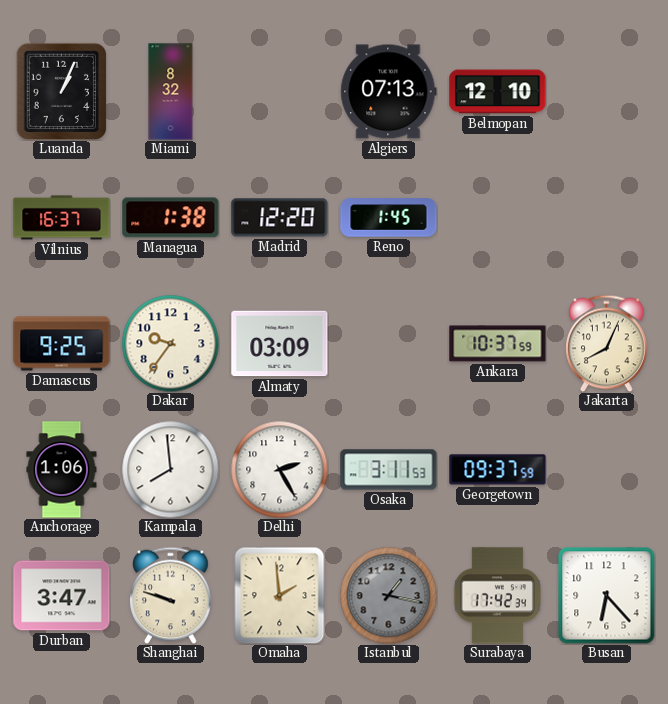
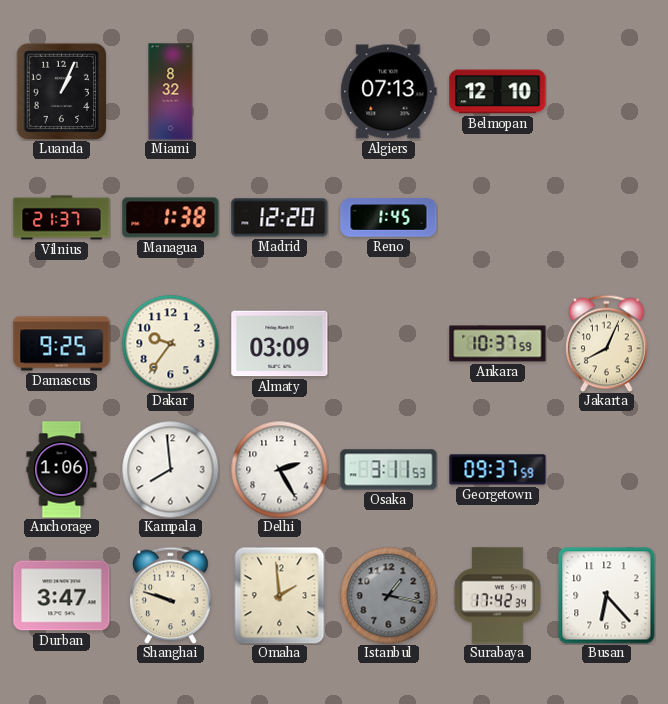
Vilnius: 16:37 -> 21:37 (62, 218)
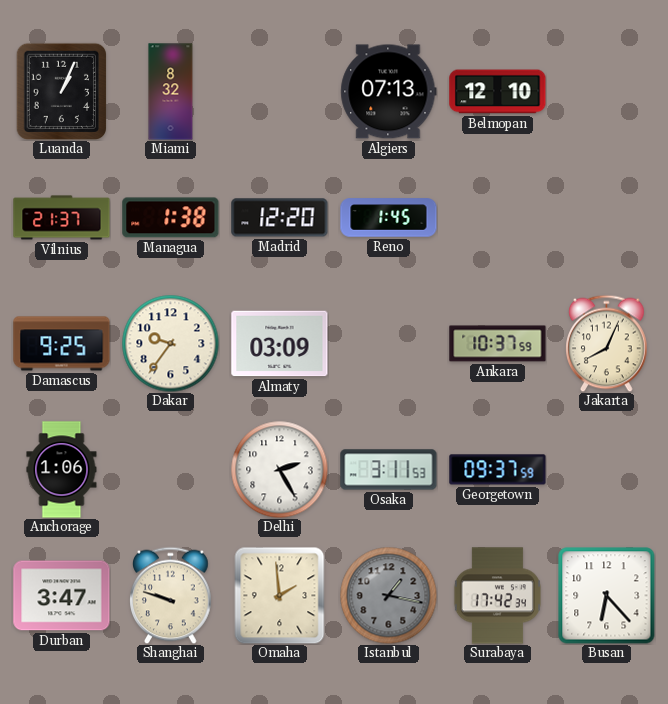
Kampala: 7:59 -> none (170, 469)
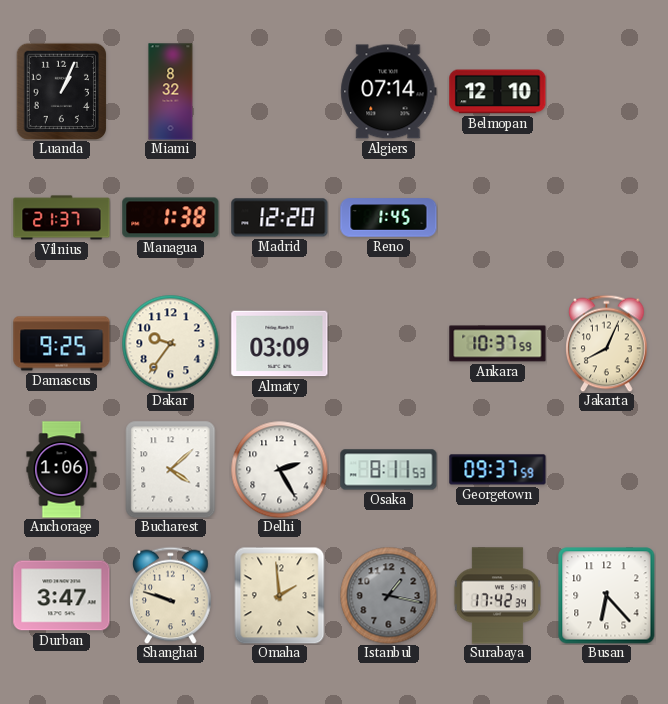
Algiers: 07:13 -> 07:14 (389, 92)
Bucharest: none -> 4:08 (171, 470)
Osaka: 3:11 -> 8:11 (389, 470)
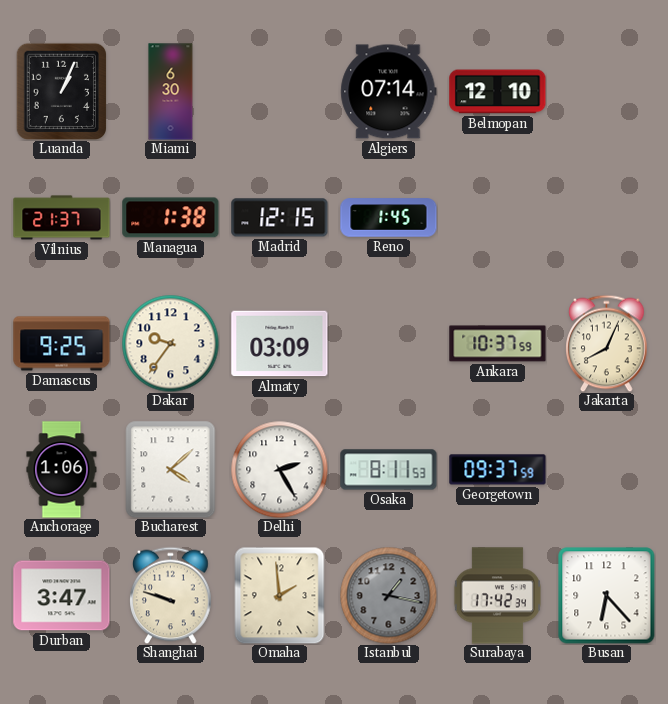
Miami: 8:32 -> 6:30 (171, 92)
Madrid: 12:20 -> 12:15 (280, 218)
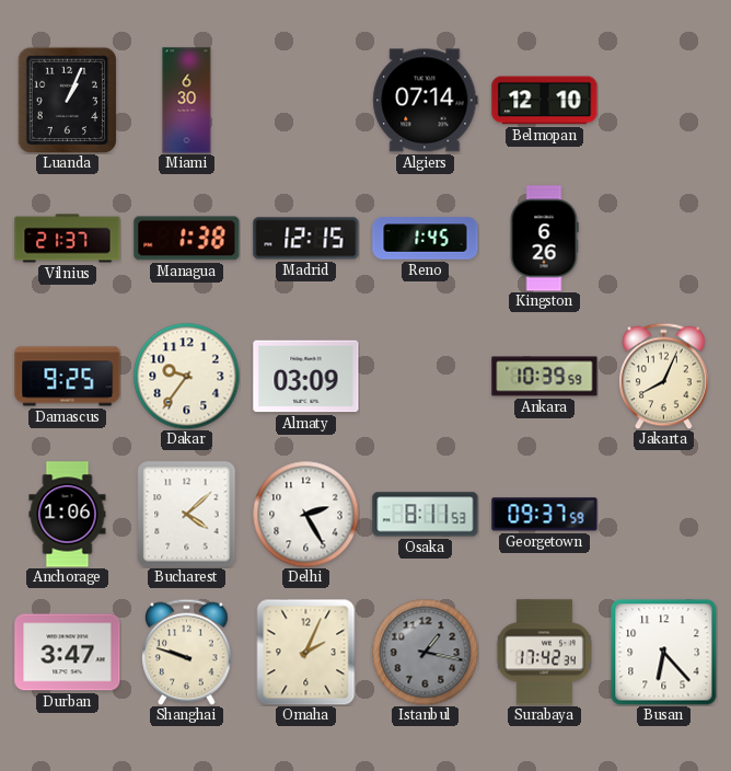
Kingston: none -> 6:26 (544, 239)
Ankara: 10:37 -> 10:39 (545, 377)
Omaha: 1:59 -> 2:04 (306, 652)
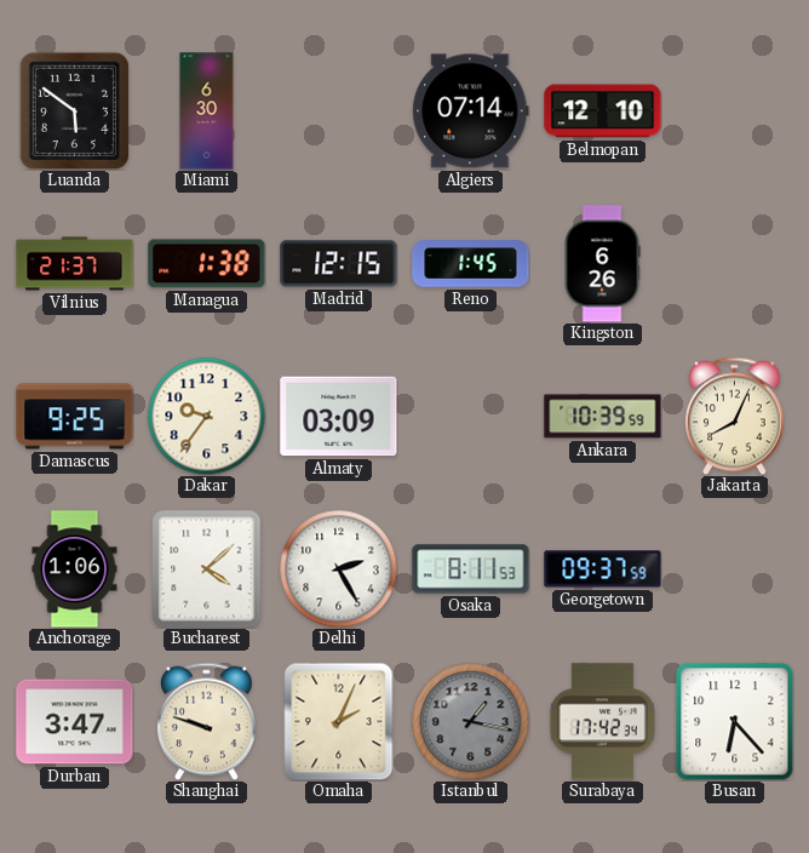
Luanda: 1:04 -> 5:51 (75, 110)
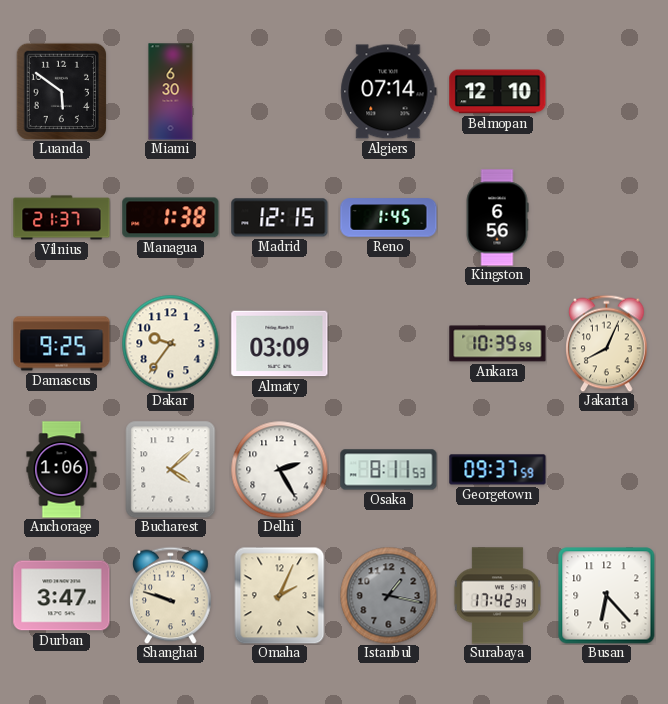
Kingston: 6:26 -> 6:56 (497, 218)
